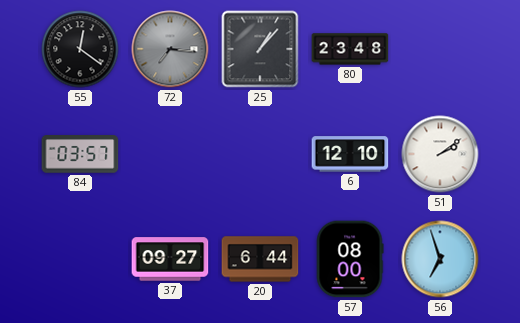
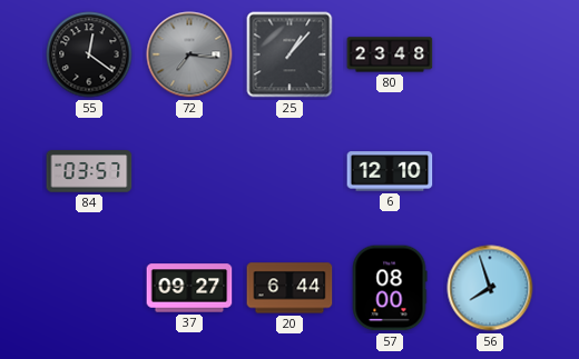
51: 2:09 -> none (440, 154)
56: 6:57 -> 7:57 (490, 288)
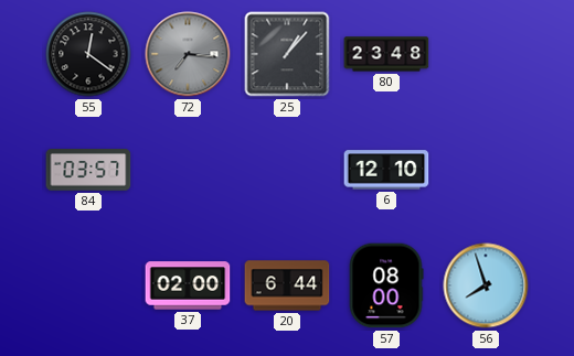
37: 09:27 -> 02:00 (188, 285)
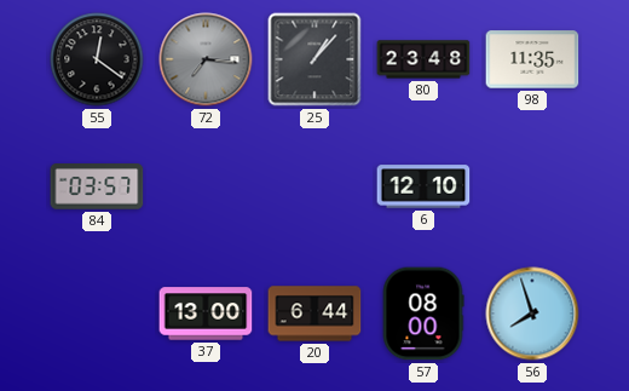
98: none -> 11:35 (532, 59)
37: 02:00 -> 13:00 (206, 314)
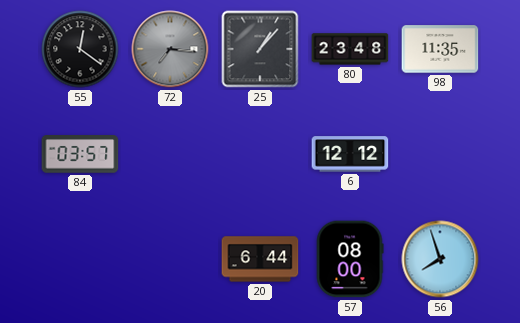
6: 12:10 -> 12:12 (350, 154)
37: 13:00 -> none (206, 314)
